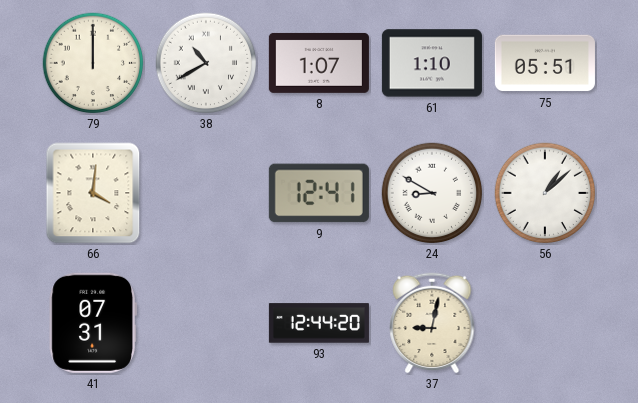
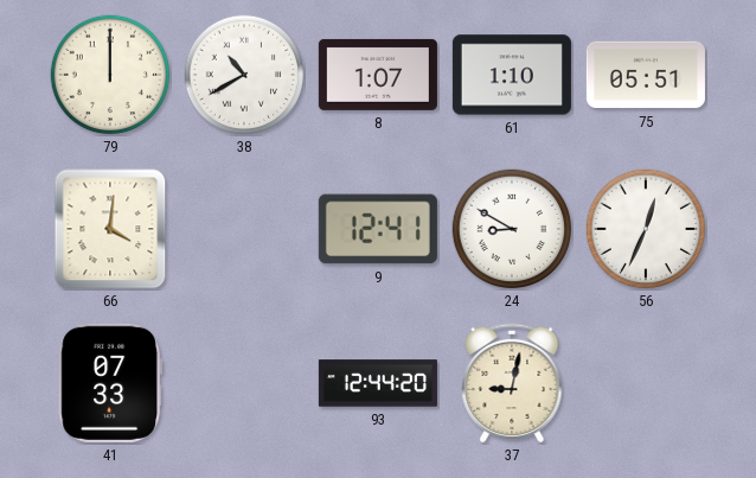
56: 1:08 -> 12:34 (646, 229)
41: 07:31 -> 07:33 (110, 383)
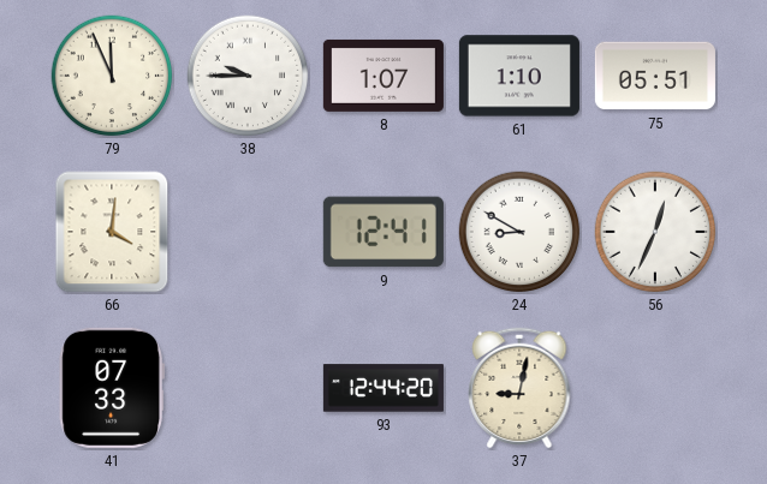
79: 12:00 -> 11:56 (112, 76)
38: 10:40 -> 9:45 (248, 76)
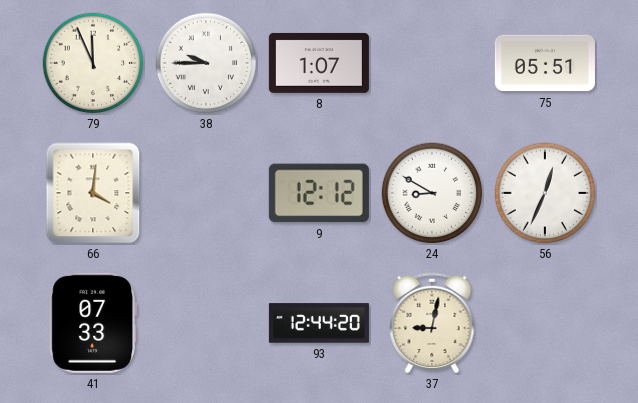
61: 1:10 -> none (519, 76)
9: 12:41 -> 12:12 (319, 193)
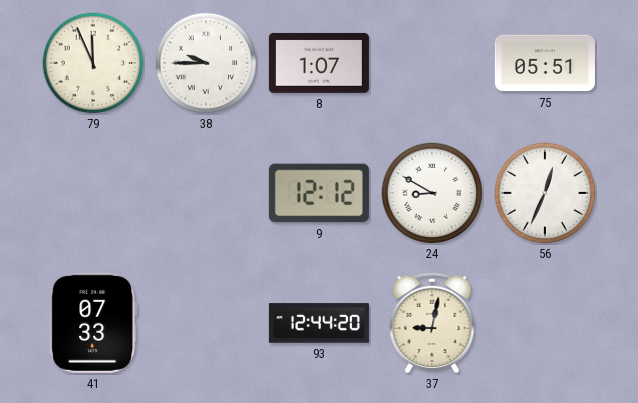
66: 4:01 -> none (93, 193)
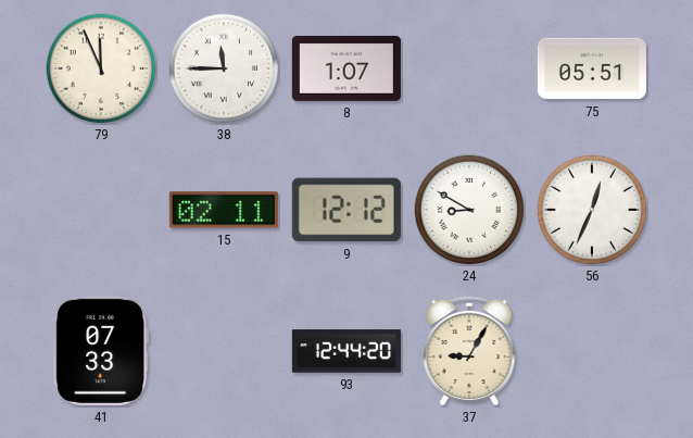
38: 9:45 -> 11:45 (224, 68)
15: none -> 02:11 (224, 210)
37: 9:02 -> 9:05 (469, 351)
